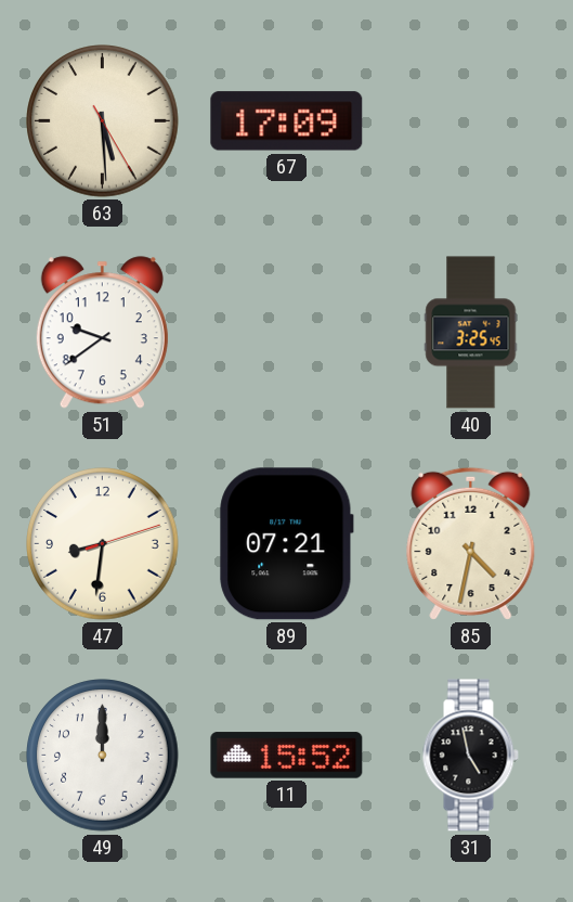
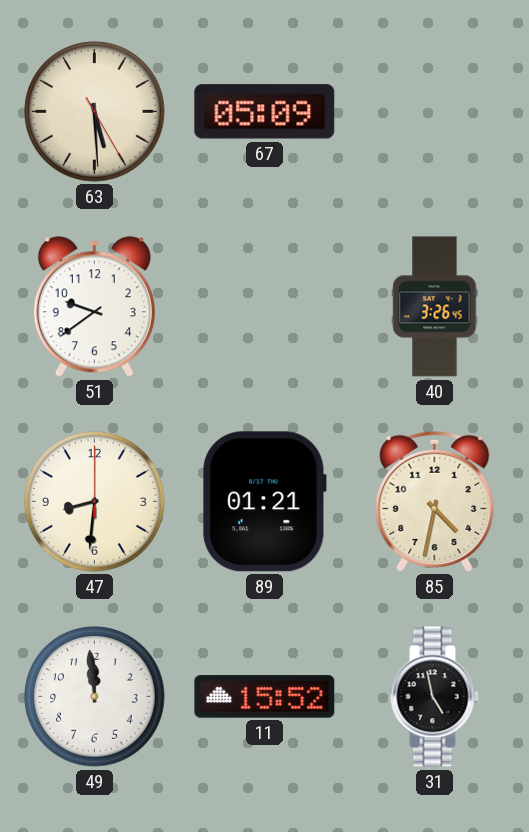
67: 17:09 -> 05:09 (265, 112)
40: 3:25 -> 3:26 (435, 307)
47: 8:31:12 -> 8:31:00 (95, 502)
89: 07:21 -> 01:21 (265, 502)
49: 12:00 -> 11:59 (95, 697)
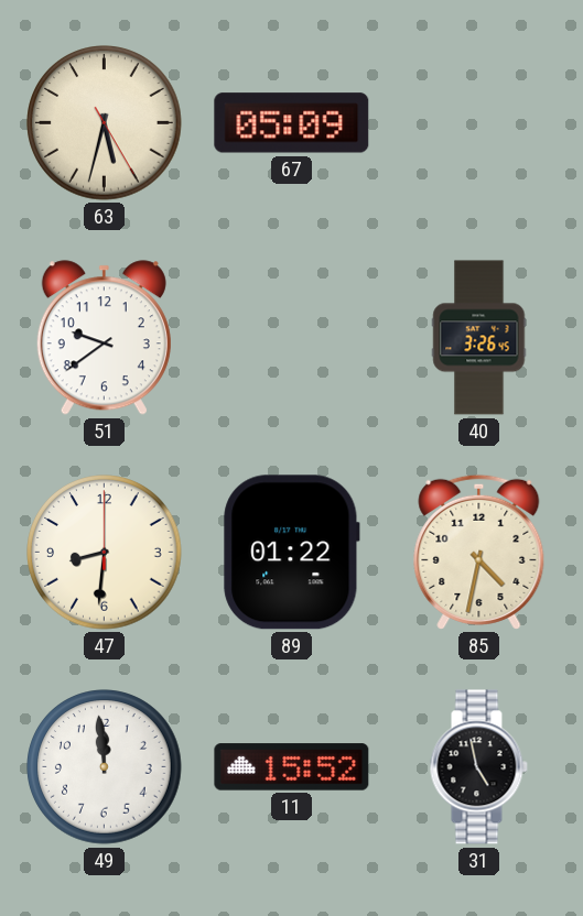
63: 5:29 -> 5:32 (105, 123)
89: 01:21 -> 01:22 (292, 553)
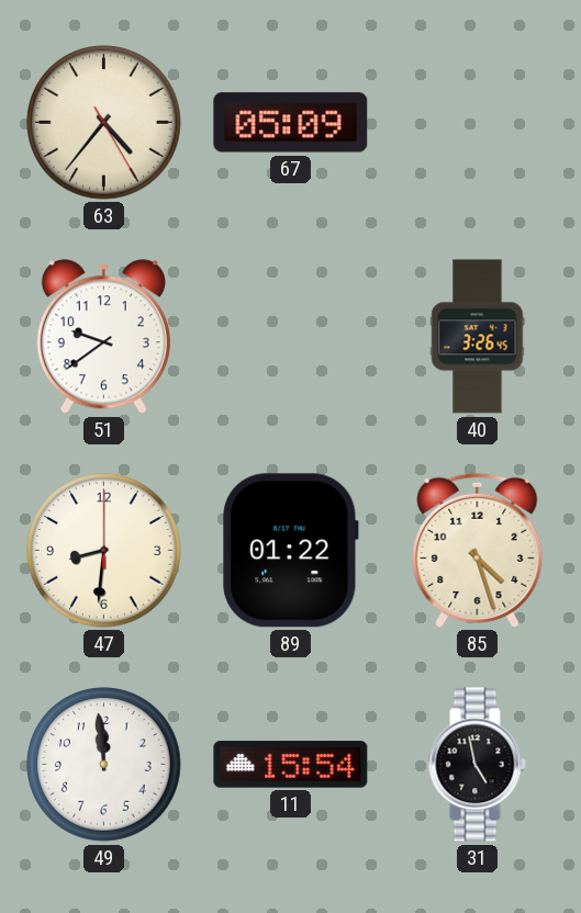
63: 5:32 -> 4:36 (104, 123)
85: 4:32 -> 4:27 (478, 550)
11: 15:52 -> 15:54 (291, 765)
